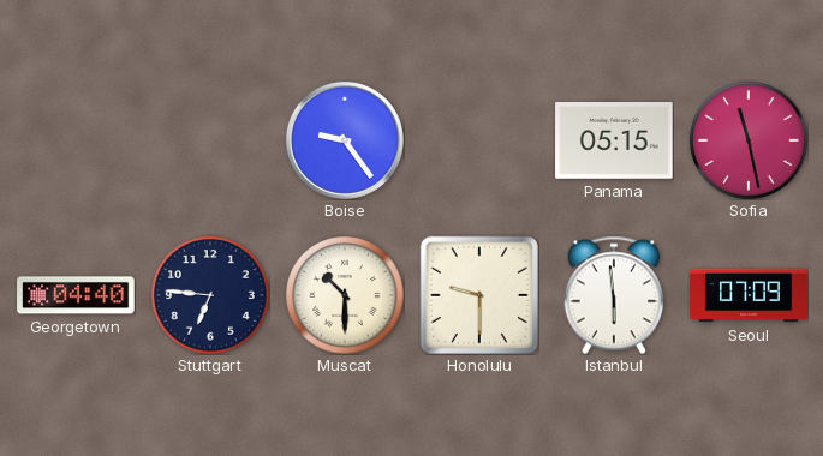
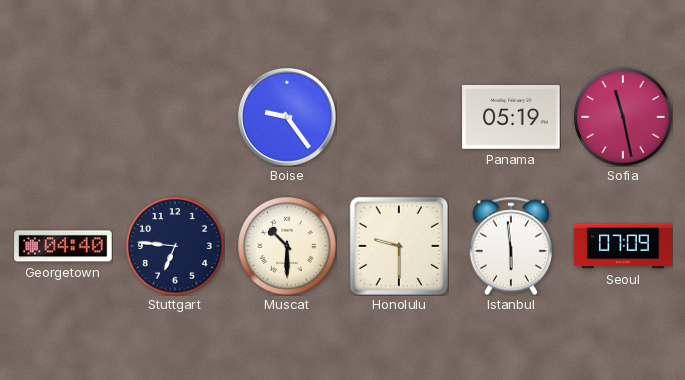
Panama: 05:15 -> 05:19 (511, 118)
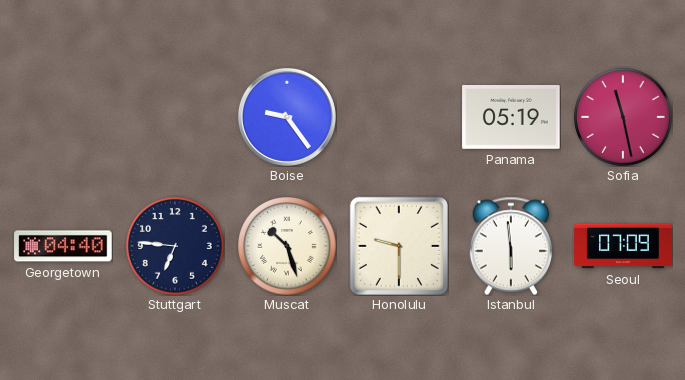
Muscat: 10:30 -> 10:27 (287, 246)
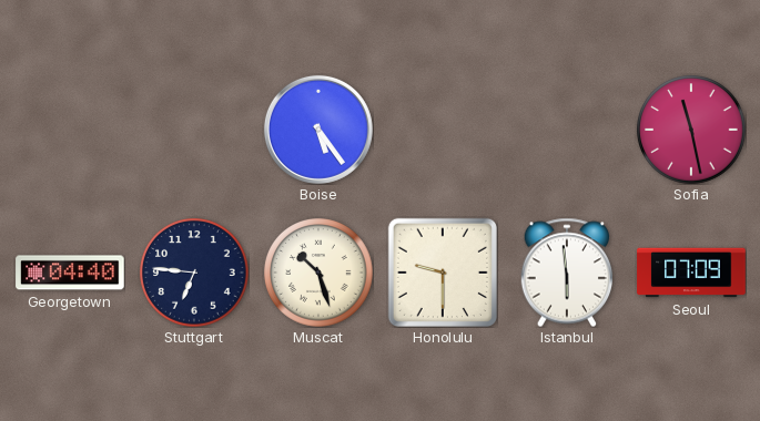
Boise: 9:24 -> 5:24 (318, 130)
Panama: 05:19 -> none (511, 118)
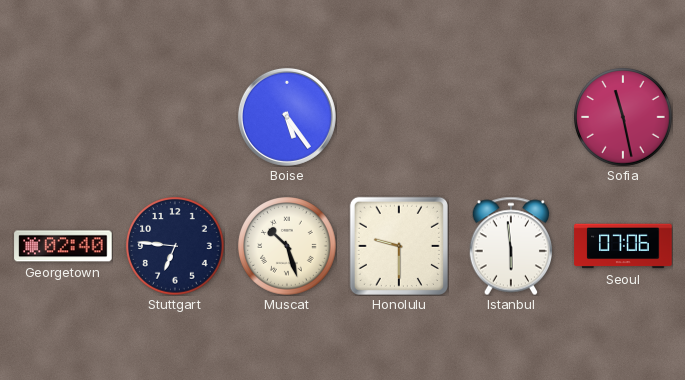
Georgetown: 04:40 -> 02:40 (63, 246)
Seoul: 07:09 -> 07:06 (623, 246)
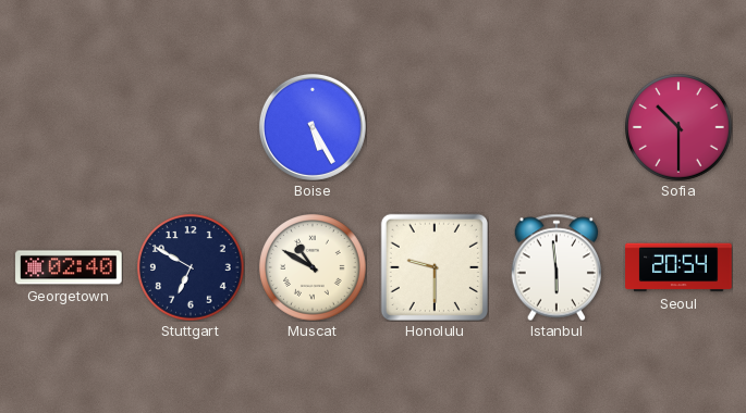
Boise: 5:24 -> 5:25 (313, 127)
Sofia: 11:28 -> 10:30 (678, 127)
Stuttgart: 6:46 -> 6:50 (191, 267)
Muscat: 10:27 -> 10:50 (313, 267)
Seoul: 07:06 -> 20:54 (678, 267)
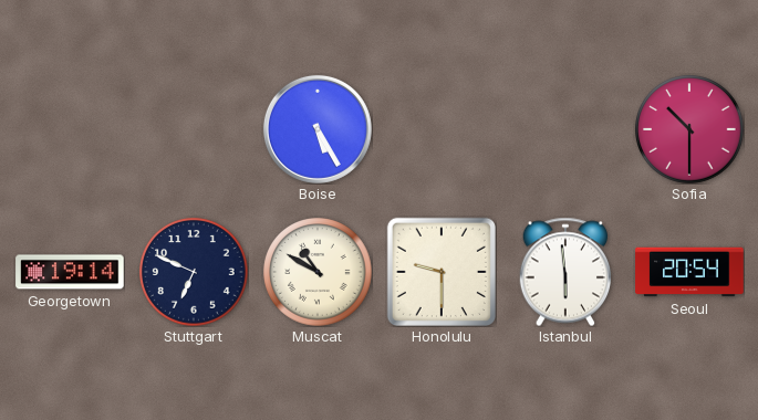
Georgetown: 02:40 -> 19:14 (70, 272)
Stuttgart: 6:50 -> 6:49 (194, 272)
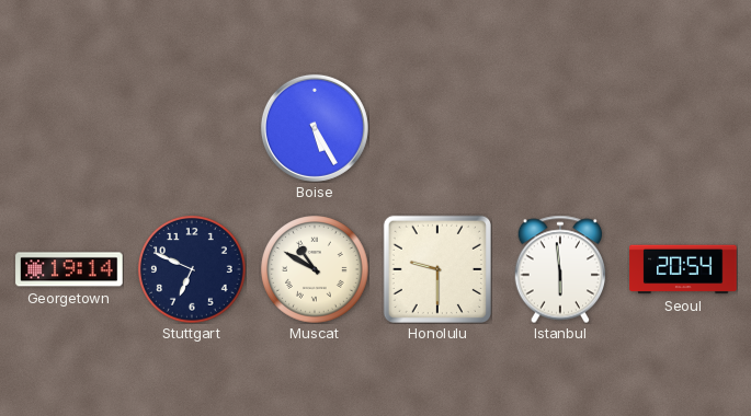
Sofia: 10:30 -> none (689, 129)
